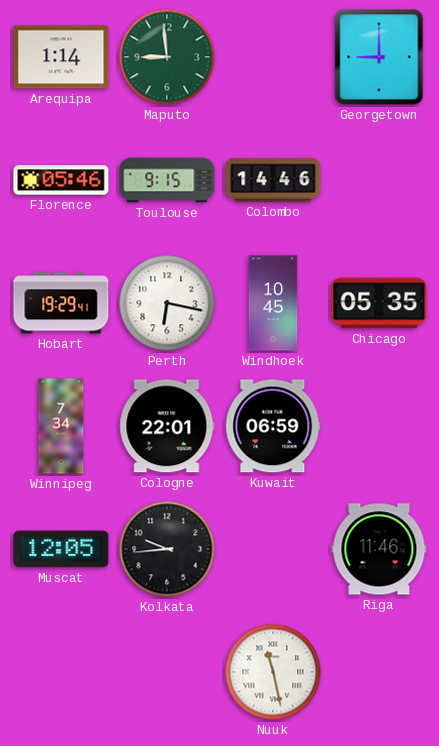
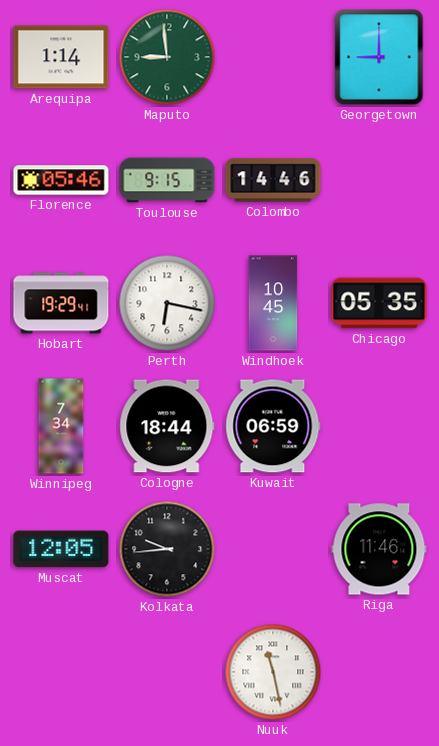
Cologne: 22:01 -> 18:44 (167, 426)
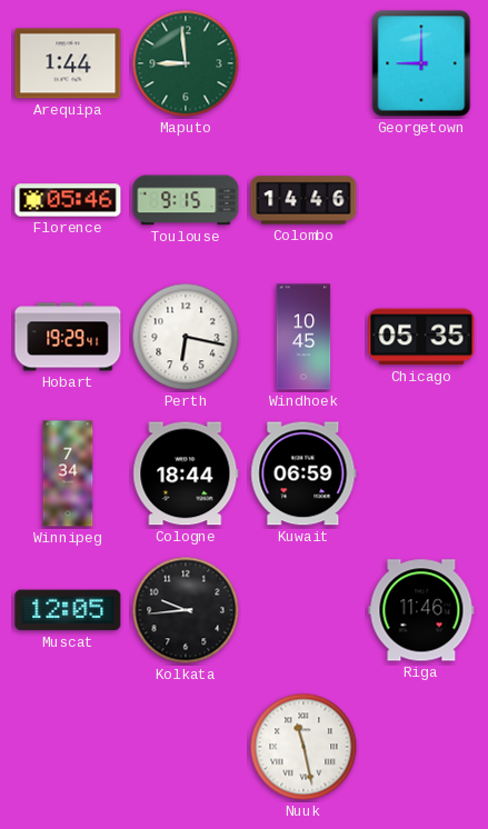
Arequipa: 1:14 -> 1:44 (68, 63)
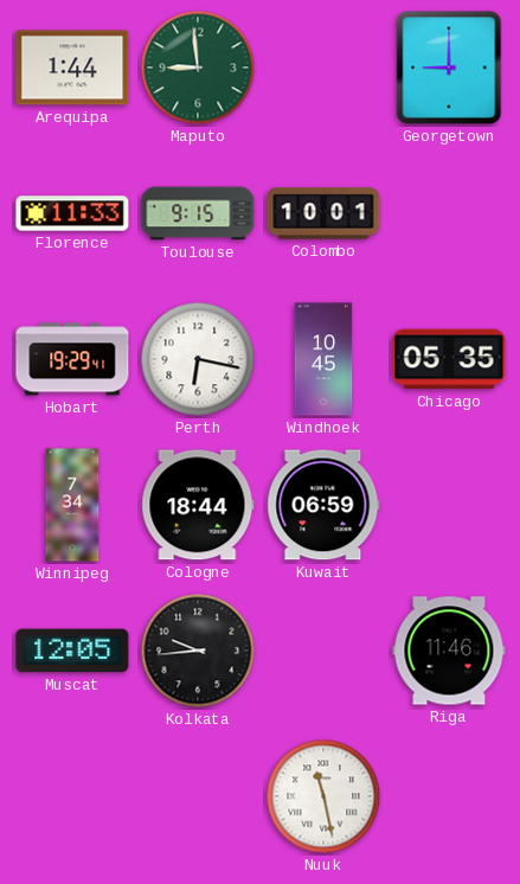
Florence: 05:46 -> 11:33 (72, 213)
Colombo: 14:46 -> 10:01 (323, 213)
